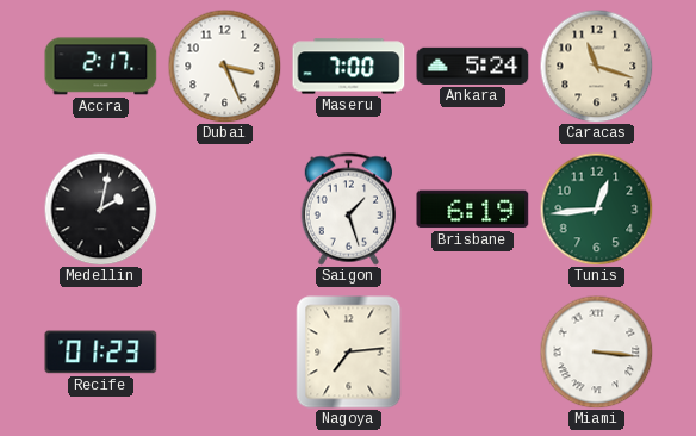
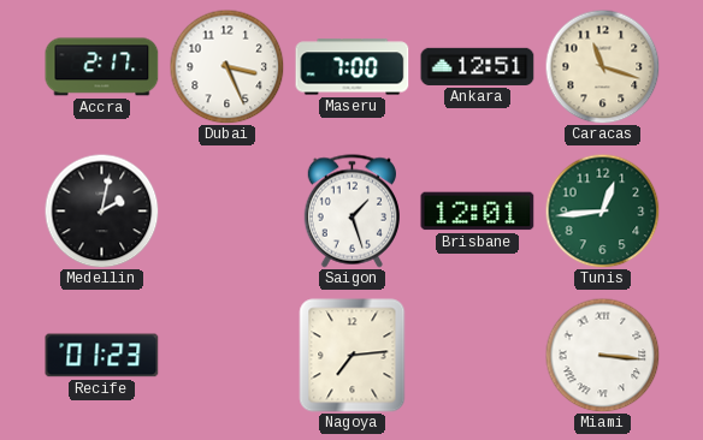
Ankara: 5:24 -> 12:51 (478, 66)
Brisbane: 6:19 -> 12:01 (478, 212)
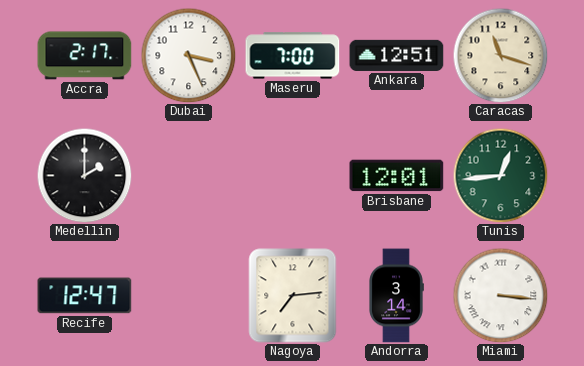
Medellin: 2:02 -> 2:00 (84, 175)
Saigon: 1:27 -> none (351, 212)
Recife: 01:23 -> 12:47 (85, 296)
Andorra: none -> 3:14 (396, 296)
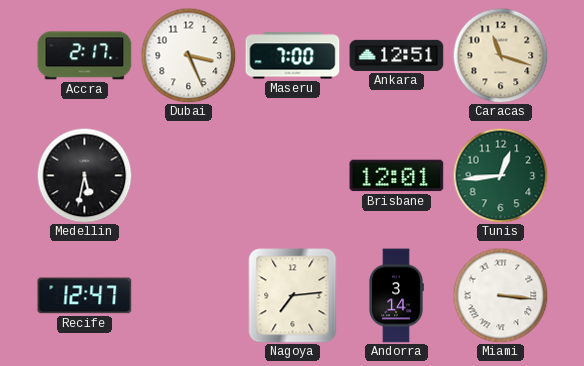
Medellin: 2:00 -> 5:32 (84, 175)
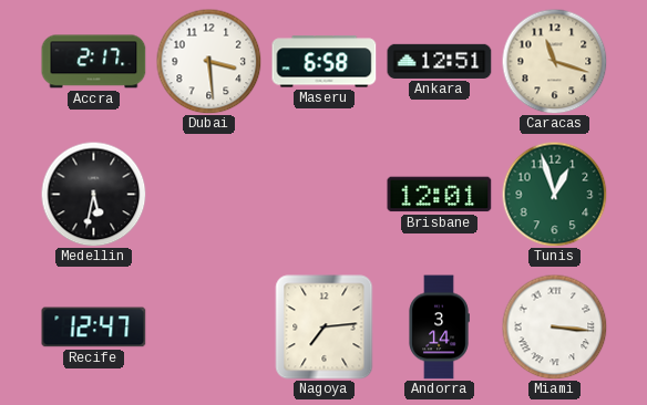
Dubai: 3:26 -> 3:29 (208, 61)
Maseru: 7:00 -> 6:58 (325, 62)
Tunis: 12:44 -> 12:57 (554, 194)
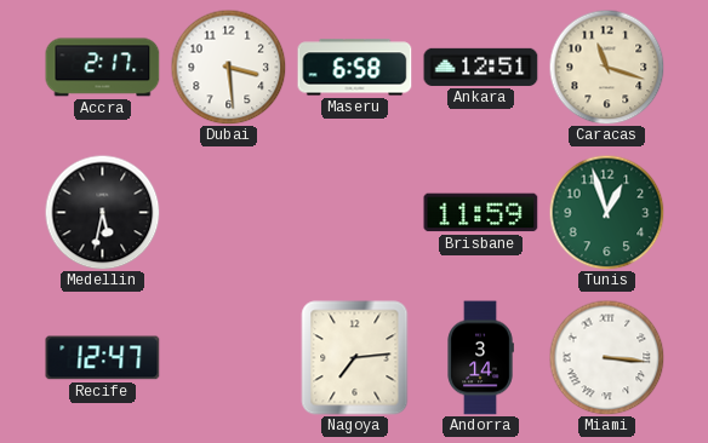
Brisbane: 12:01 -> 11:59 (481, 213)
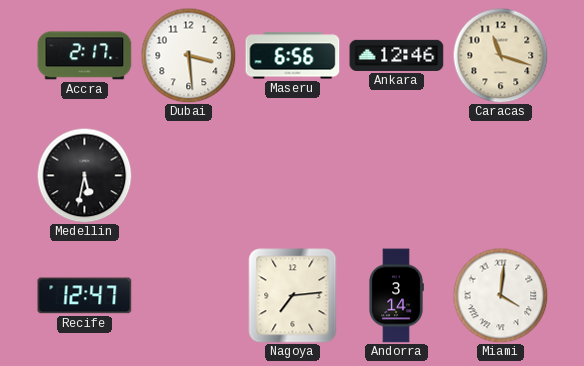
Maseru: 6:58 -> 6:56 (293, 56)
Ankara: 12:51 -> 12:46 (397, 55)
Brisbane: 11:59 -> none (481, 213)
Tunis: 12:57 -> none (606, 212)
Miami: 3:16 -> 4:01 (500, 295)
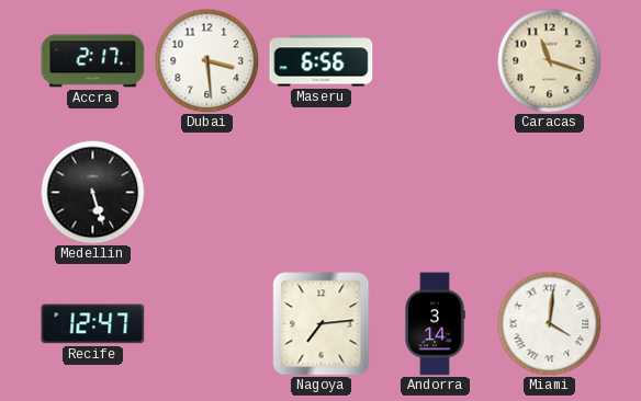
Ankara: 12:46 -> none (397, 55)
Medellin: 5:32 -> 5:27 (92, 192)
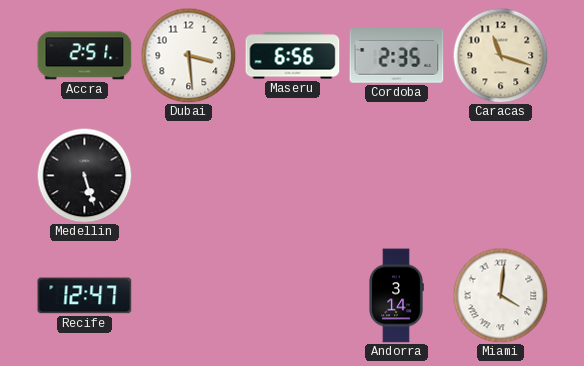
Accra: 2:17 -> 2:51 (85, 56)
Cordoba: none -> 2:35 (397, 56)
Nagoya: 7:14 -> none (322, 324)
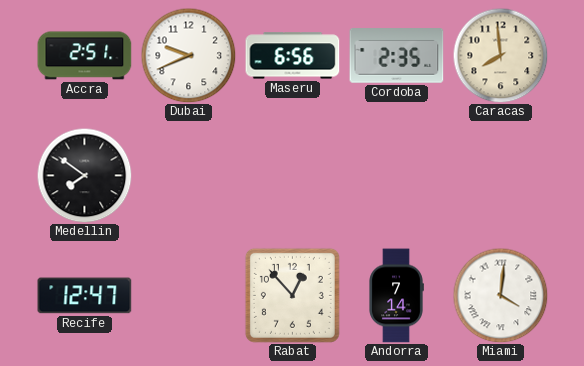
Dubai: 3:29 -> 9:41 (188, 55)
Caracas: 11:18 -> 7:59 (500, 55)
Medellin: 5:27 -> 7:51 (84, 175)
Rabat: none -> 12:53 (292, 295)
Andorra: 3:14 -> 7:14 (396, 296)
